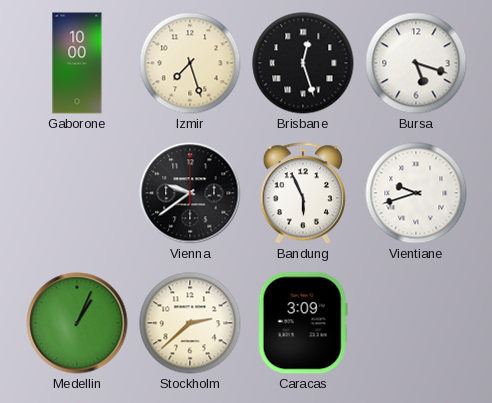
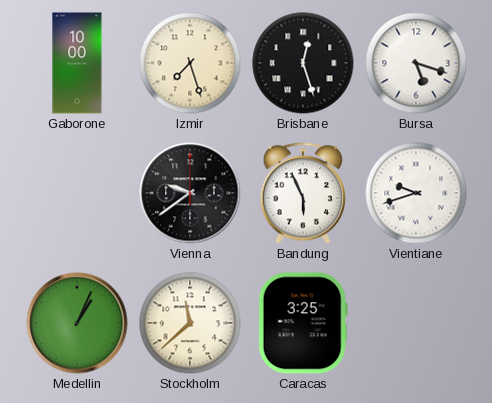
Stockholm: 2:38 -> 11:38 (190, 323)
Caracas: 3:09 -> 3:25 (303, 323)
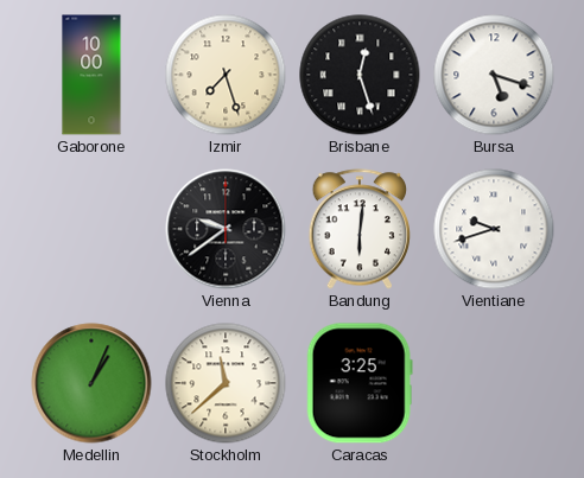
Bandung: 5:56 -> 6:01 (360, 229)
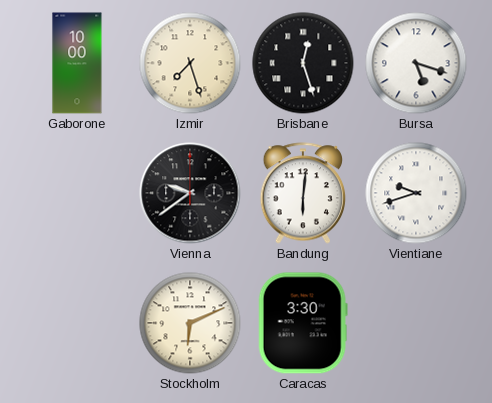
Medellin: 1:04 -> none (91, 383)
Stockholm: 11:38 -> 6:11 (190, 323)
Caracas: 3:25 -> 3:30 (303, 323)
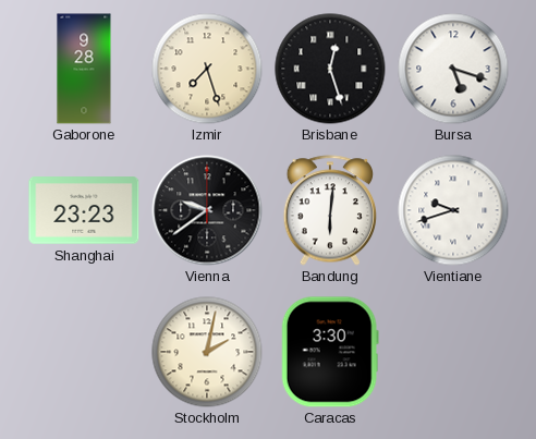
Gaborone: 10:00 -> 9:28 (84, 69)
Shanghai: none -> 23:23 (84, 210)
Stockholm: 6:11 -> 2:02 (207, 352)
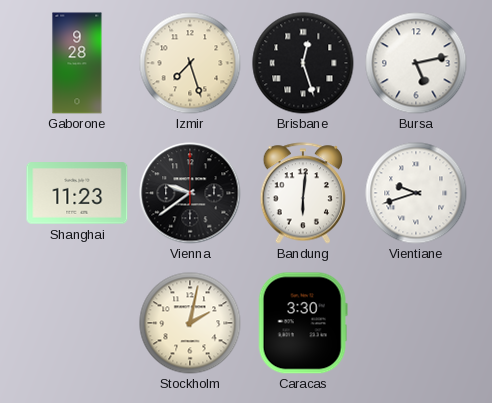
Bursa: 5:18 -> 5:13 (416, 63)
Shanghai: 23:23 -> 11:23 (77, 193)
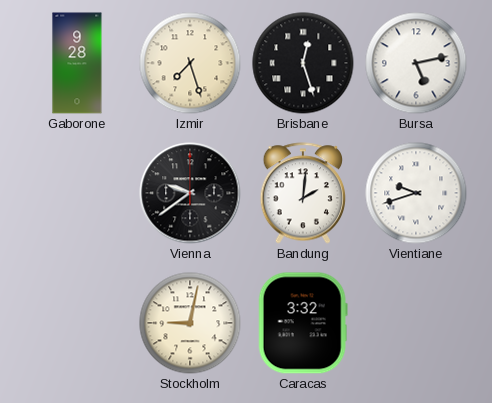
Shanghai: 11:23 -> none (77, 193)
Bandung: 6:01 -> 2:01 (303, 193)
Stockholm: 2:02 -> 9:02 (190, 323)
Caracas: 3:30 -> 3:32 (303, 323)
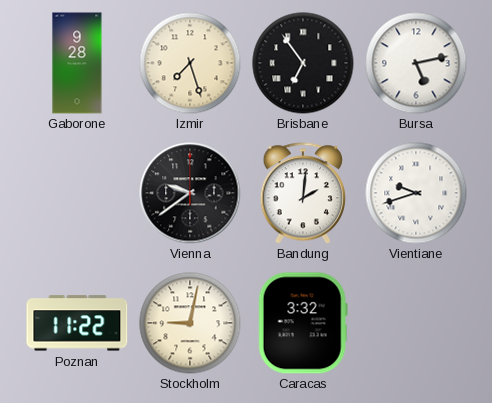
Brisbane: 12:27 -> 6:54 (303, 63)
Poznan: none -> 11:22 (77, 323)
